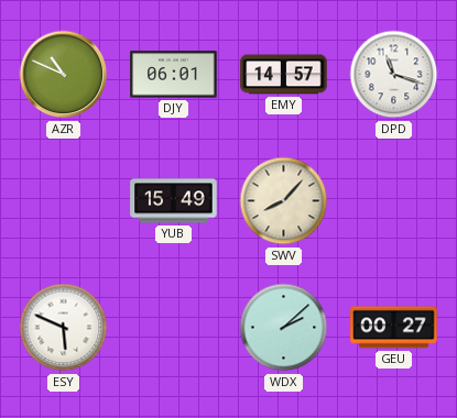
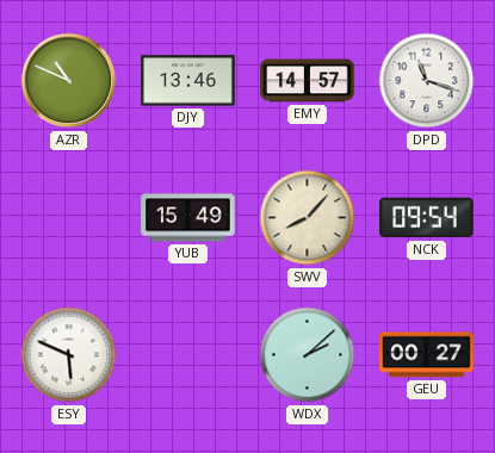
DJY: 06:01 -> 13:46 (188, 81)
NCK: none -> 09:54 (427, 218)
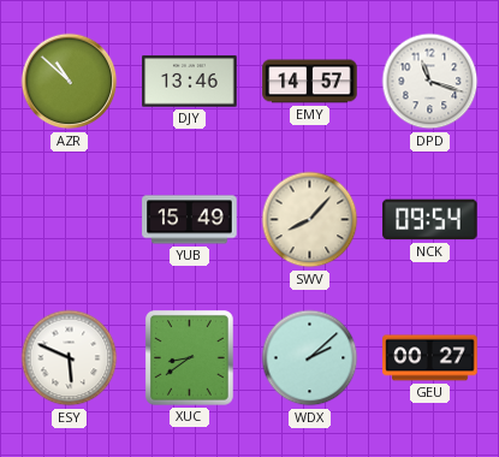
AZR: 10:49 -> 10:52 (70, 82)
XUC: none -> 8:39 (190, 358)
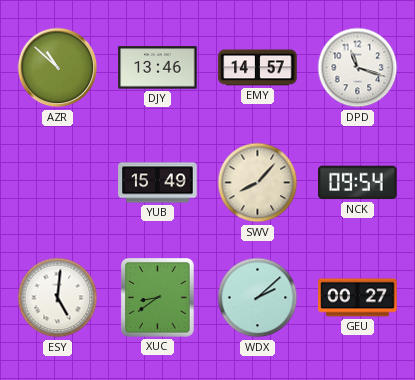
ESY: 5:49 -> 5:01 (58, 298)
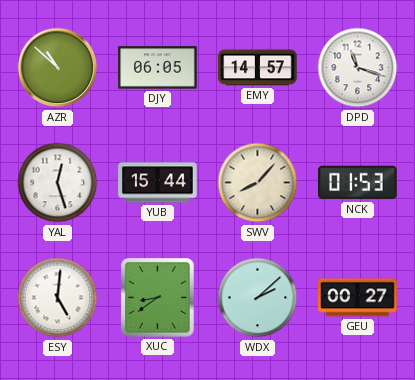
DJY: 13:46 -> 06:05 (158, 68)
YAL: none -> 12:27 (58, 183)
YUB: 15:49 -> 15:44 (158, 183)
NCK: 09:54 -> 01:53 (358, 183)
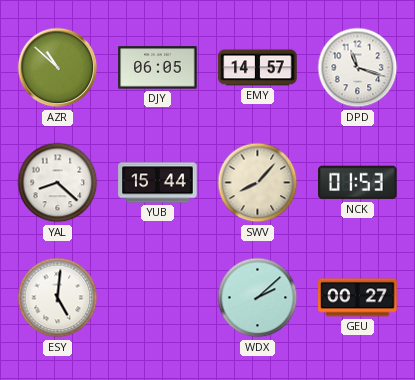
YAL: 12:27 -> 8:22 (58, 183)
XUC: 8:39 -> none (158, 298)
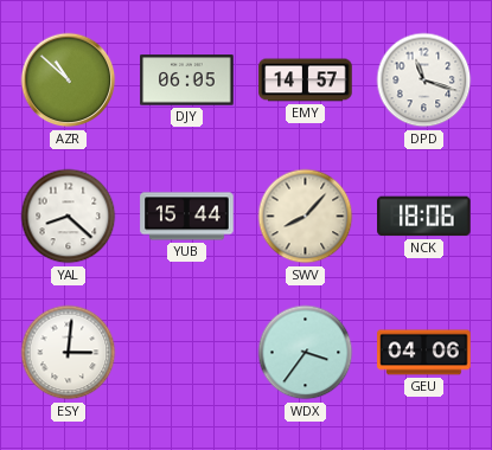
NCK: 01:53 -> 18:06 (424, 217)
ESY: 5:01 -> 3:01 (69, 353)
WDX: 2:08 -> 3:36 (306, 353)
GEU: 00:27 -> 04:06 (424, 353)
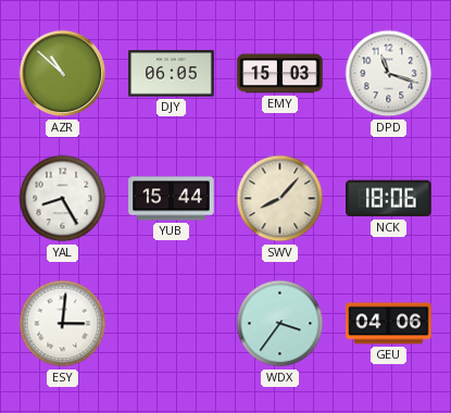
EMY: 14:57 -> 15:03 (280, 74)
YAL: 8:22 -> 8:25 (63, 199)
